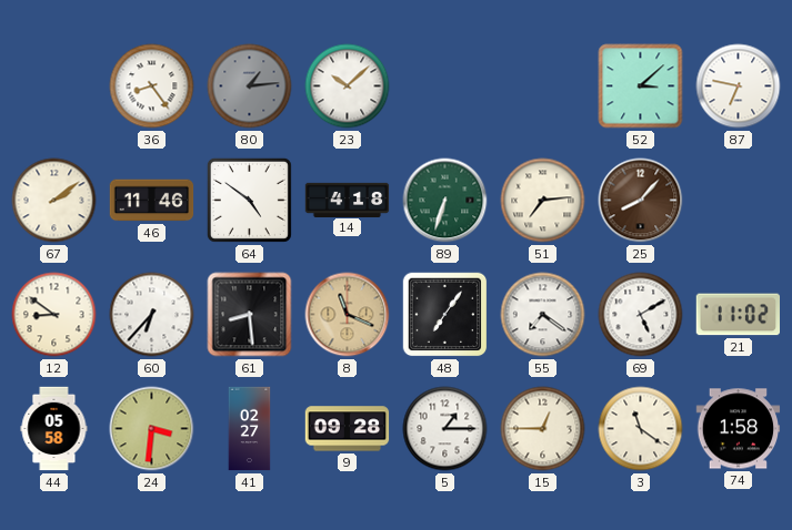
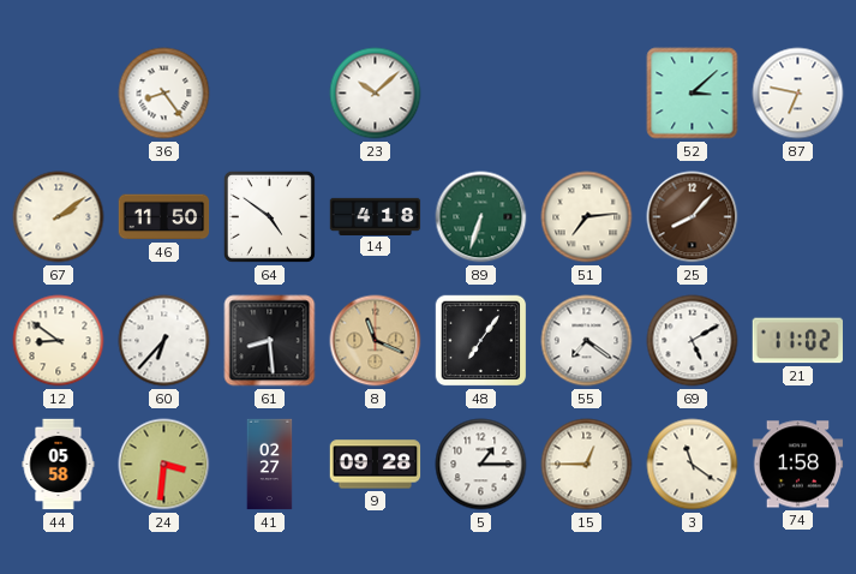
80: 1:14 -> none (250, 86)
46: 11:46 -> 11:50 (164, 217)
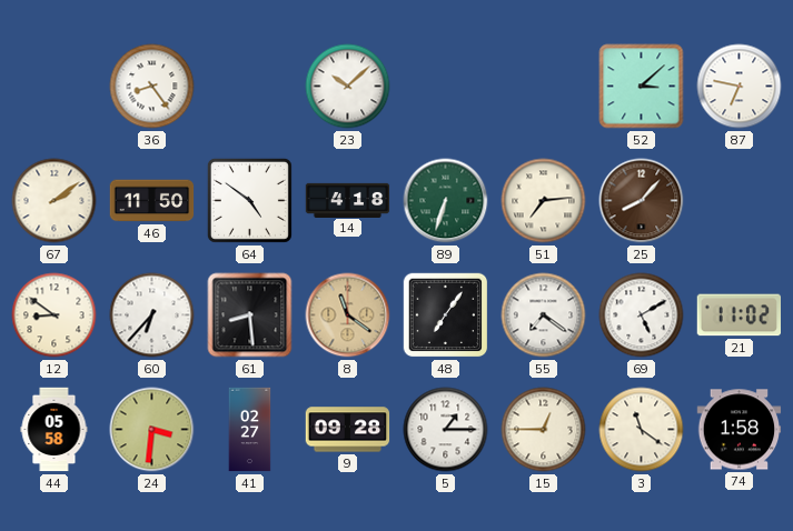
8: 11:19 -> 11:21 (348, 315)
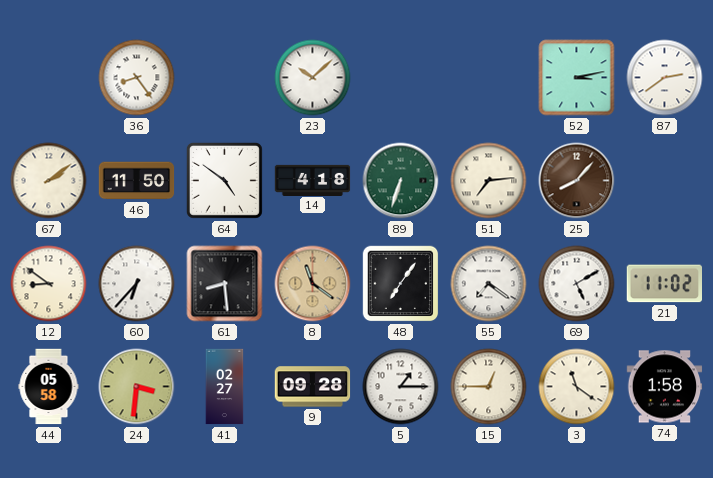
52: 3:08 -> 3:13 (577, 78)
87: 6:47 -> 2:39 (665, 78)
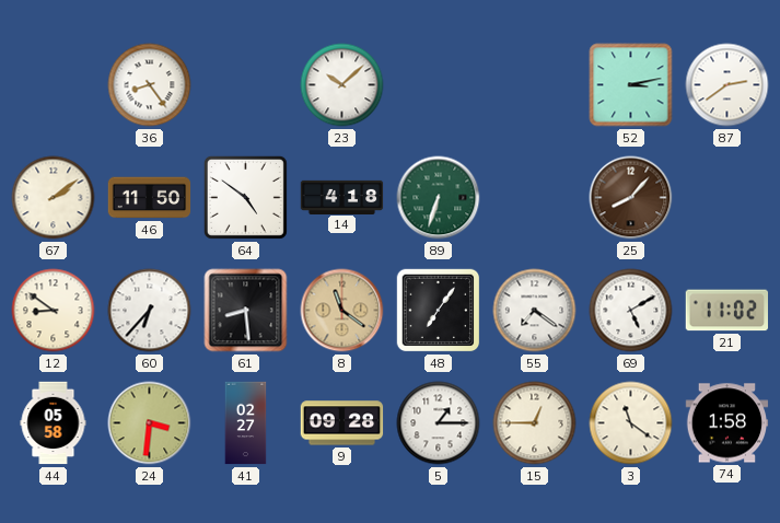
51: 7:14 -> none (489, 181)
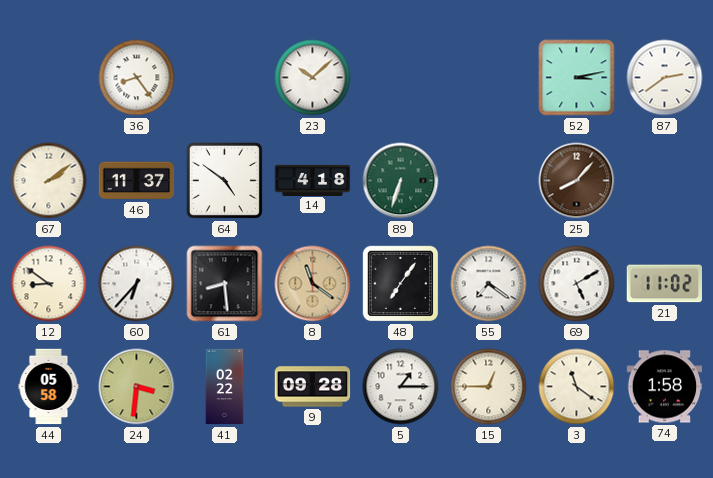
46: 11:50 -> 11:37 (137, 181)
41: 02:27 -> 02:22 (225, 387)
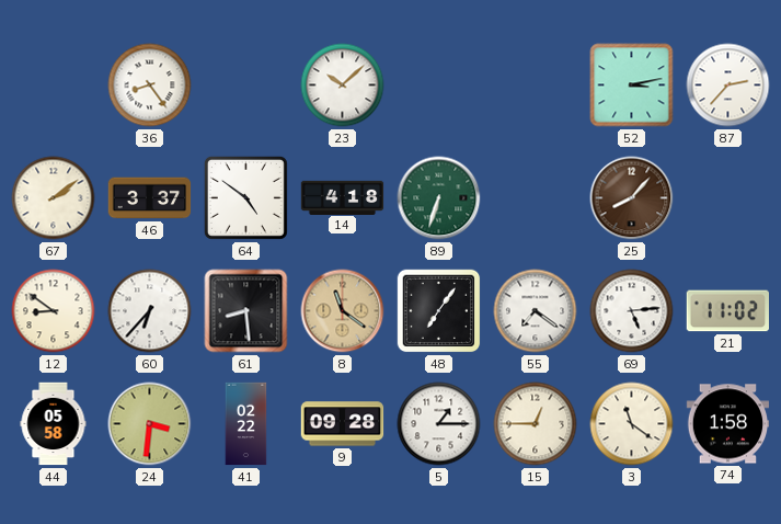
87: 2:39 -> 2:37 (728, 86)
46: 11:37 -> 3:37 (150, 198)
69: 5:10 -> 5:14 (632, 311)
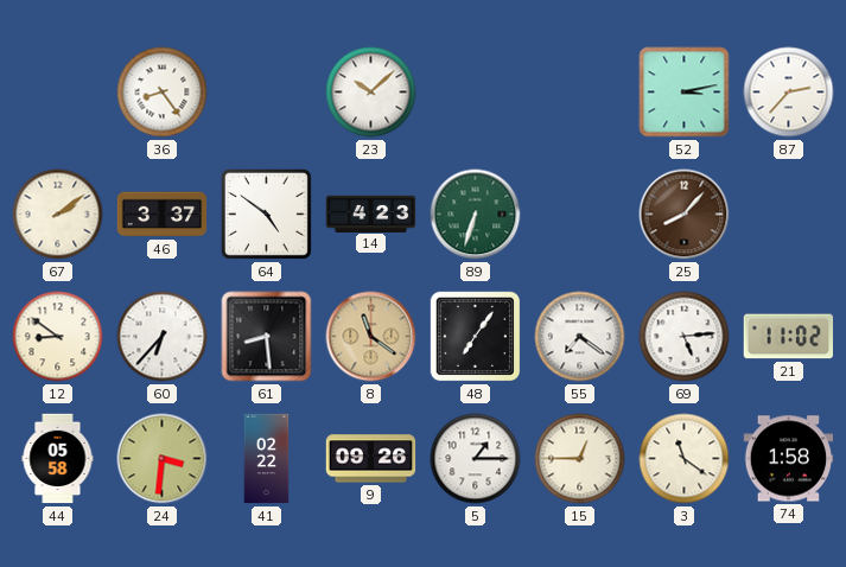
14: 4:18 -> 4:23 (371, 214)
9: 09:28 -> 09:26 (371, 459)
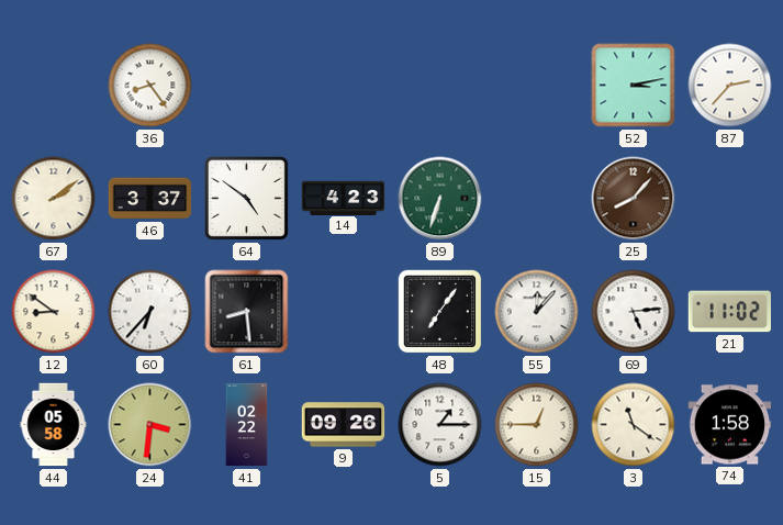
23: 10:08 -> none (371, 93)
8: 11:21 -> none (371, 337)
55: 7:21 -> 12:07 (537, 312)
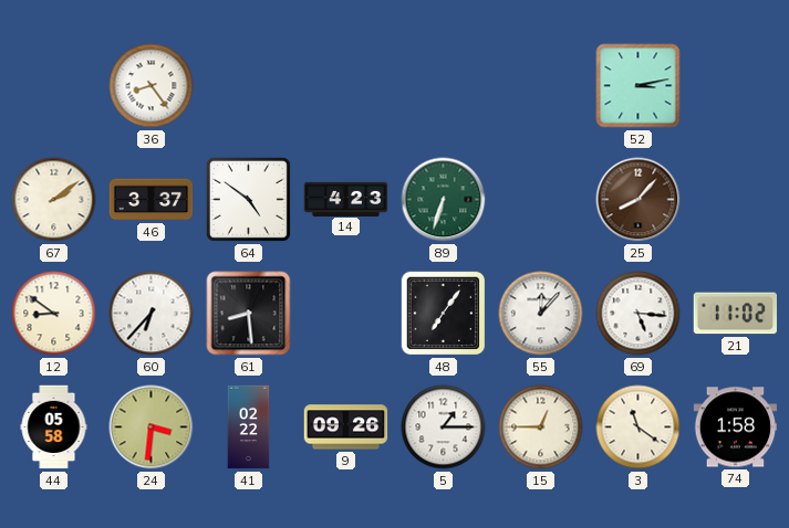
87: 2:37 -> none (730, 86)
69: 5:14 -> 5:16 (639, 314)
